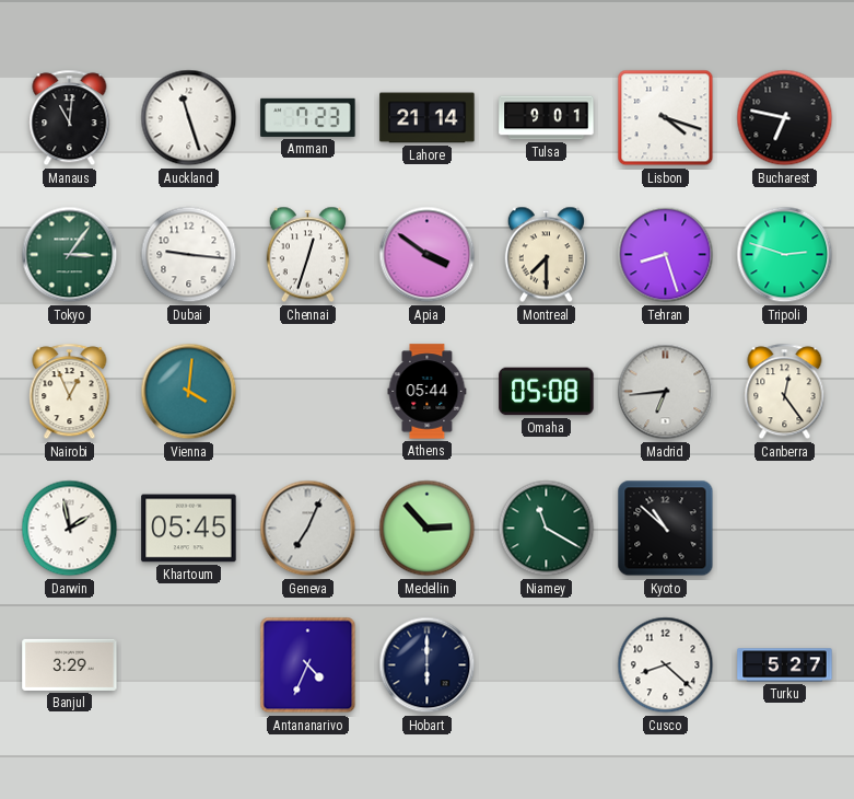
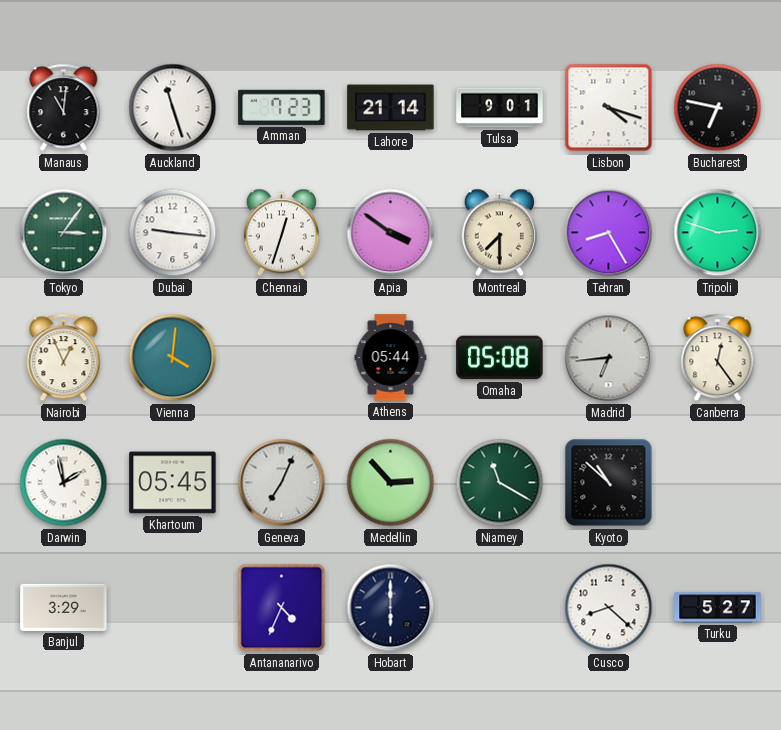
Tehran: 8:27 -> 8:25 (609, 233)
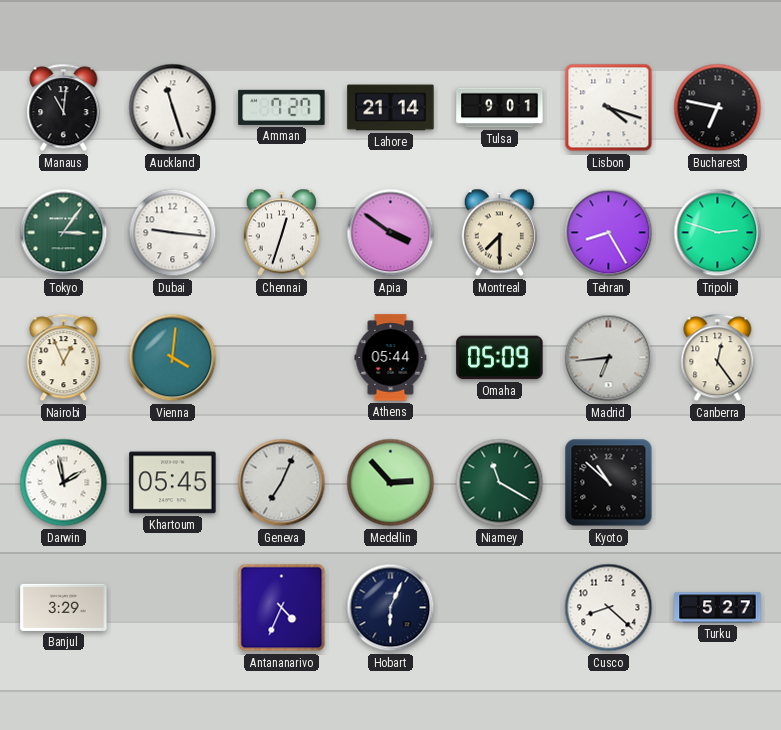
Amman: 7:23 -> 7:27 (282, 107)
Omaha: 05:08 -> 05:09 (500, 358)
Hobart: 6:00 -> 6:04 (391, 608)
